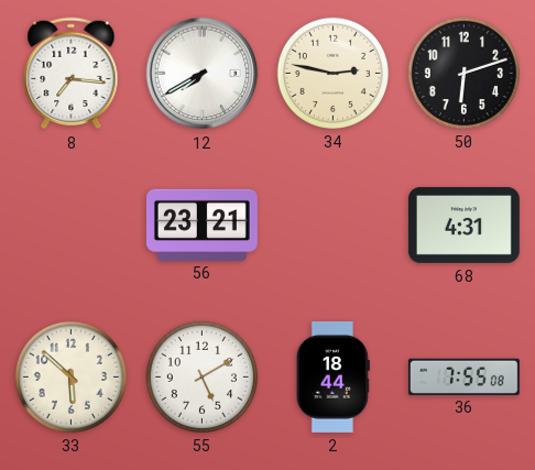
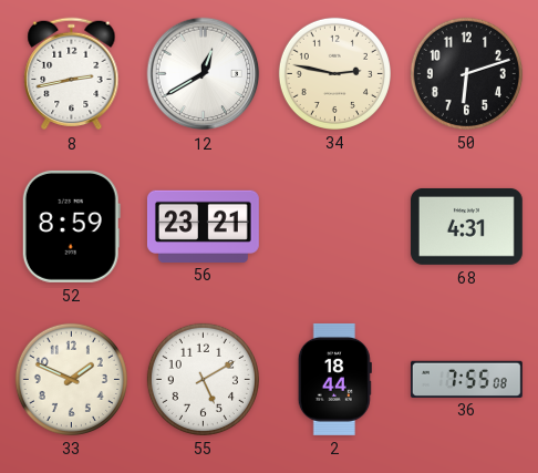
8: 7:16 -> 2:43 (72, 74)
12: 7:40 -> 12:40 (204, 74)
52: none -> 8:59 (71, 226)
33: 5:52 -> 1:49 (71, 379)
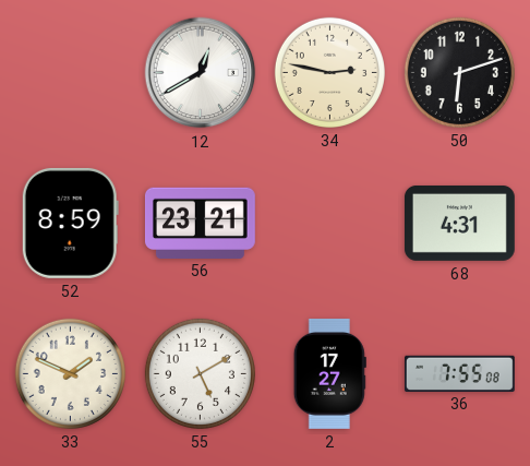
8: 2:43 -> none (72, 74)
2: 18:44 -> 17:27 (329, 373)
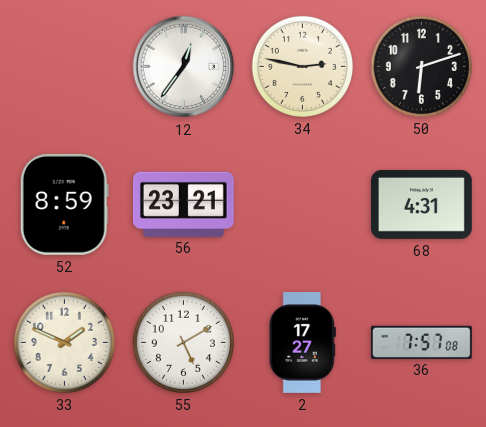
12: 12:40 -> 12:36 (184, 67)
36: 7:55 -> 7:57 (421, 342)
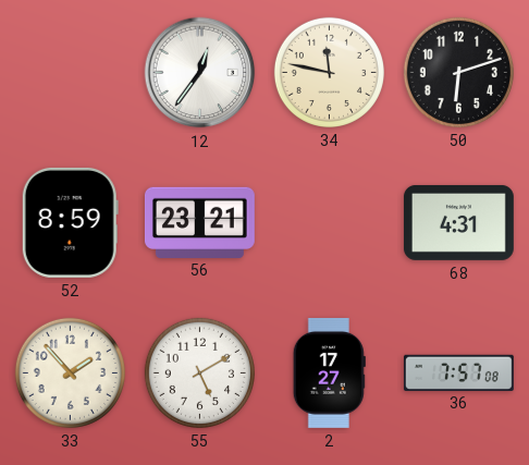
34: 2:47 -> 11:47 (329, 72)
33: 1:49 -> 1:53 (70, 372)
